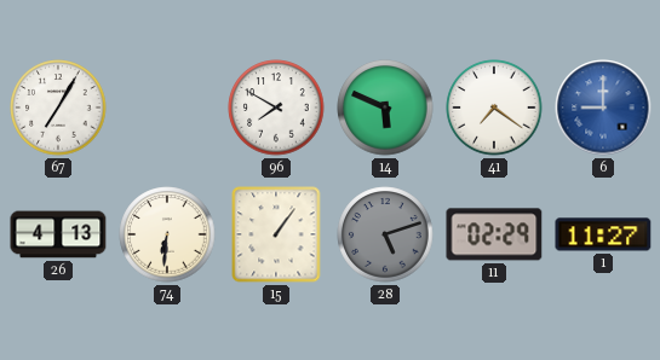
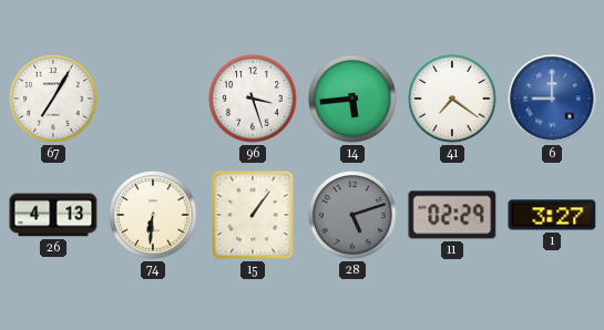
96: 7:50 -> 3:27 (253, 99)
14: 5:49 -> 5:44 (352, 99)
1: 11:27 -> 3:27 (552, 215)
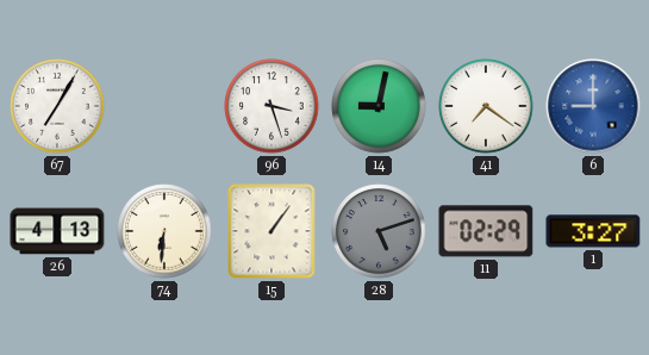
14: 5:44 -> 9:02 (379, 106)
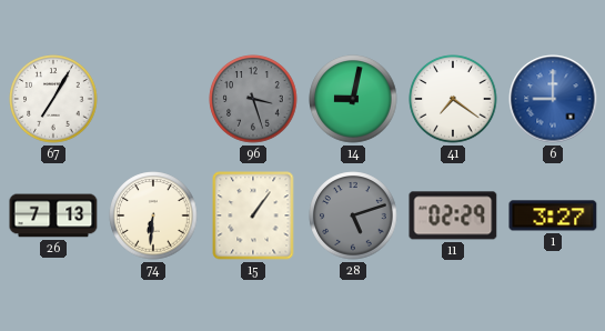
96 dial: white -> grey (253, 99)
26: 4:13 -> 7:13 (53, 215)
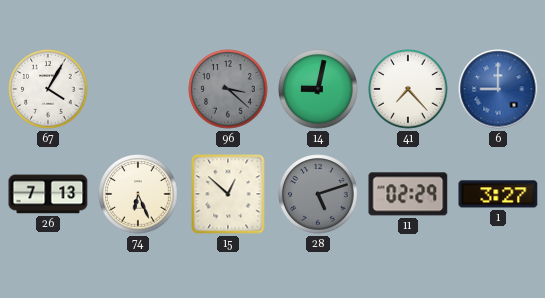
67: 7:05 -> 4:05 (48, 89)
96: 3:27 -> 3:22 (228, 89)
41: 7:21 -> 7:23 (408, 89)
74: 6:31 -> 6:26 (138, 194)
15: 1:06 -> 12:52 (228, 194)
